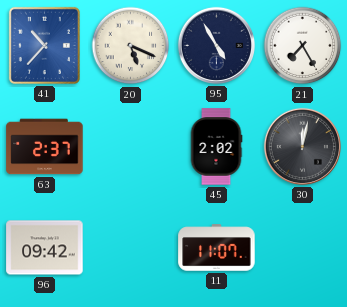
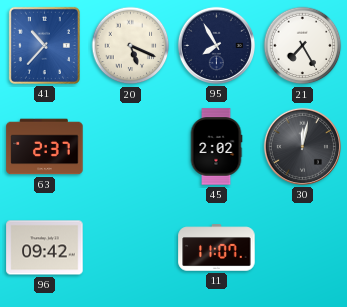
95: 4:55 -> 7:55 (216, 45)
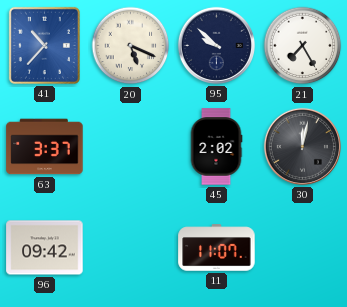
95: 7:55 -> 9:52 (216, 45)
63: 2:37 -> 3:37 (45, 147)
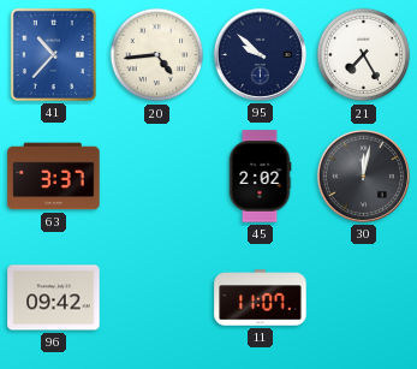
20: 5:19 -> 4:44 (157, 55)
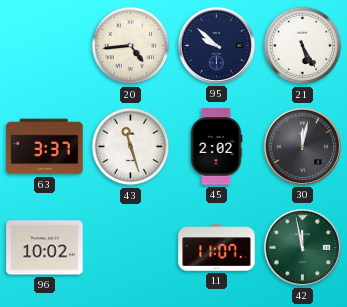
41: 10:37 -> none (53, 54)
21: 7:25 -> 5:25 (303, 46)
43: none -> 11:27 (131, 147)
96: 09:42 -> 10:02 (45, 248)
42: none -> 11:58 (302, 247)
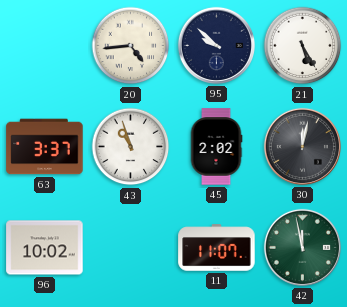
43: 11:27 -> 10:57 (131, 147)
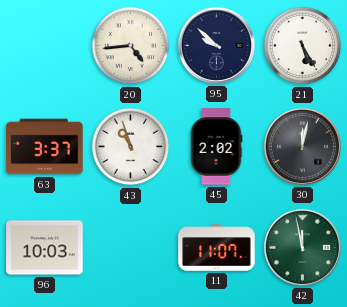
96: 10:02 -> 10:03 (45, 248)
